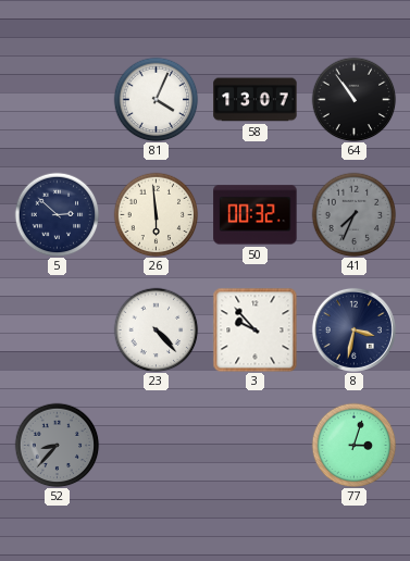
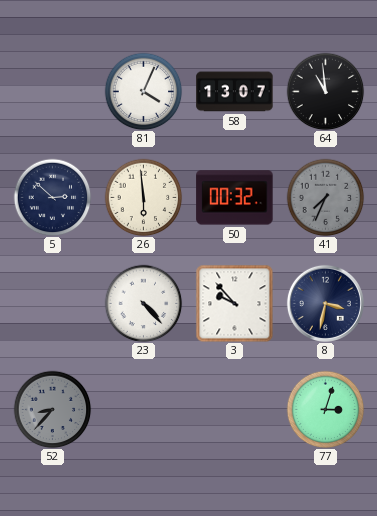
64: 10:54 -> 10:59 (325, 91)
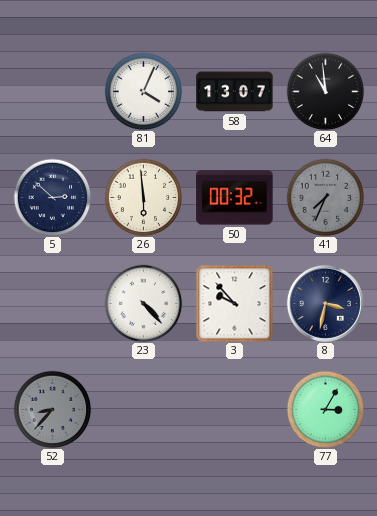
77: 3:03 -> 3:05 (325, 409)
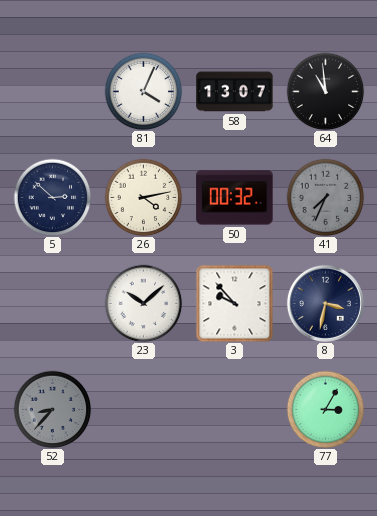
26: 5:59 -> 4:13 (143, 197)
23: 4:23 -> 10:08 (143, 303)
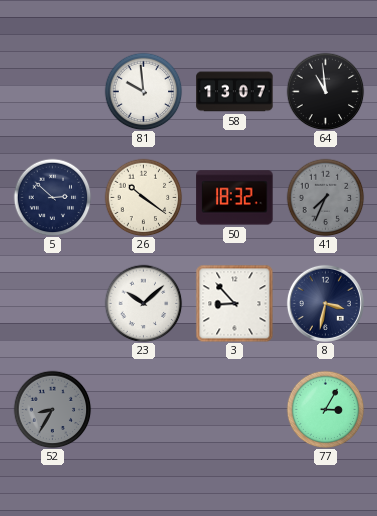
81: 4:04 -> 9:59 (143, 91)
26: 4:13 -> 10:21 (143, 197)
50: 00:32 -> 18:32 (235, 198)
3: 9:53 -> 8:53 (234, 303)
52: 8:37 -> 8:35 (52, 409)
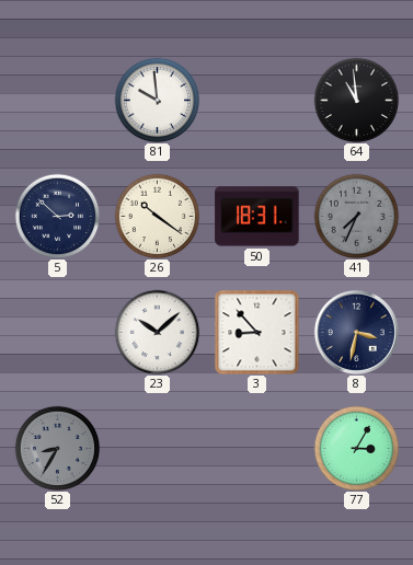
58: 13:07 -> none (235, 92)
50: 18:32 -> 18:31 (257, 217)
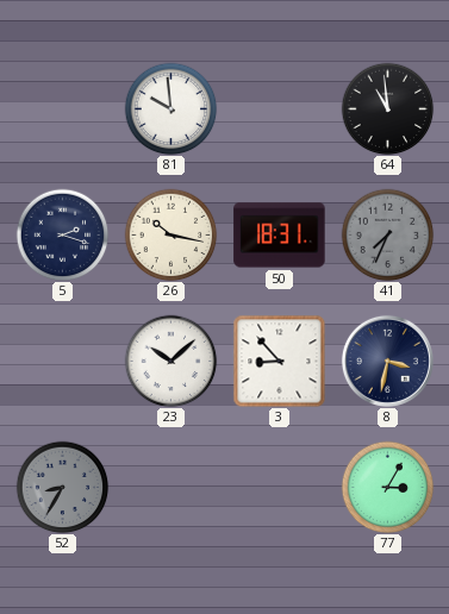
5: 2:52 -> 2:18 (62, 234)
26: 10:21 -> 10:17 (170, 234)
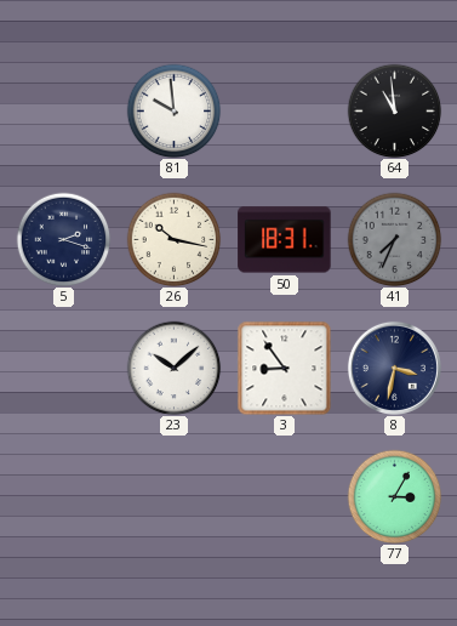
3: 8:53 -> 8:54 (284, 368)
52: 8:35 -> none (62, 487)
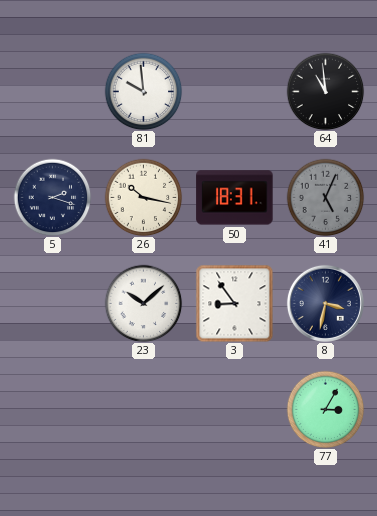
41: 7:34 -> 5:04 (325, 197)
